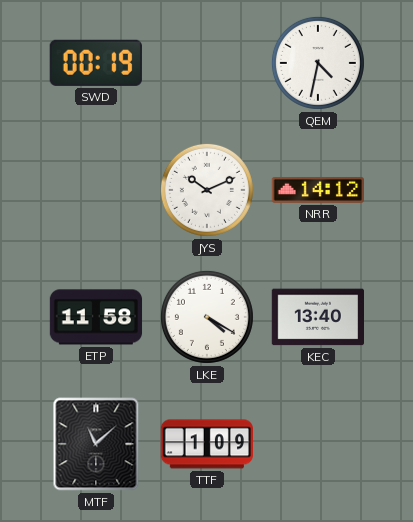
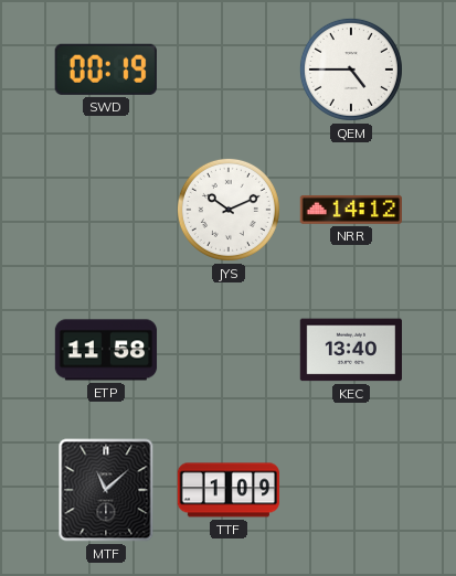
QEM: 4:32 -> 4:45 (351, 70)
LKE: 4:20 -> none (207, 317)
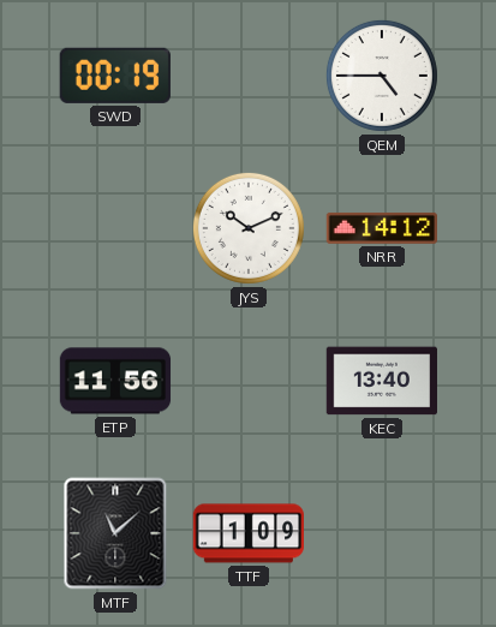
ETP: 11:58 -> 11:56 (115, 381)
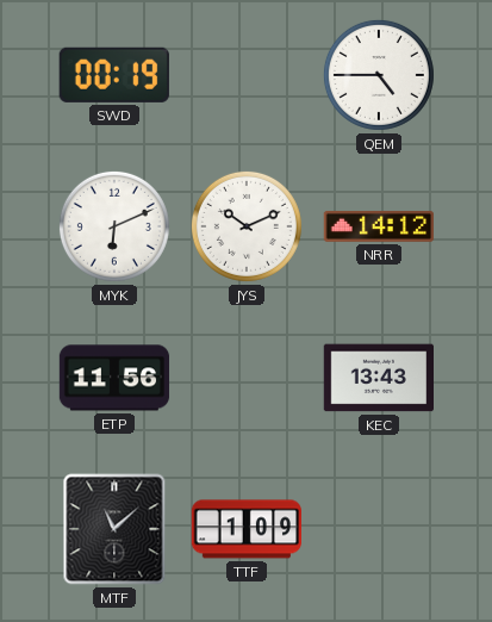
MYK: none -> 6:11 (114, 226)
KEC: 13:40 -> 13:43 (378, 378)
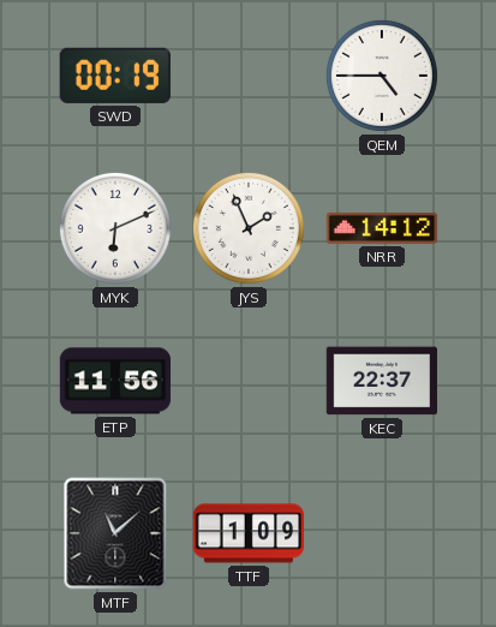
JYS: 10:11 -> 1:56 (249, 228)
KEC: 13:43 -> 22:37 (381, 381)
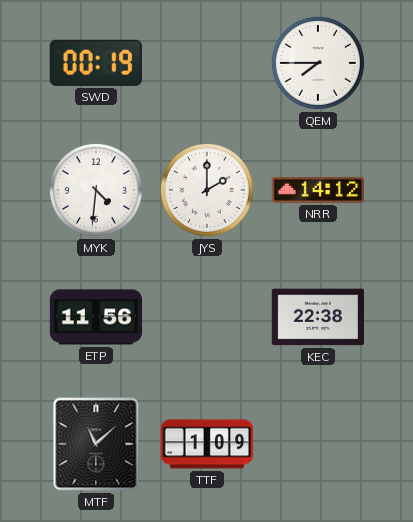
QEM: 4:45 -> 7:45 (318, 63)
MYK: 6:11 -> 4:31 (96, 190)
JYS: 1:56 -> 2:00 (207, 190)
KEC: 22:37 -> 22:38 (317, 317)
